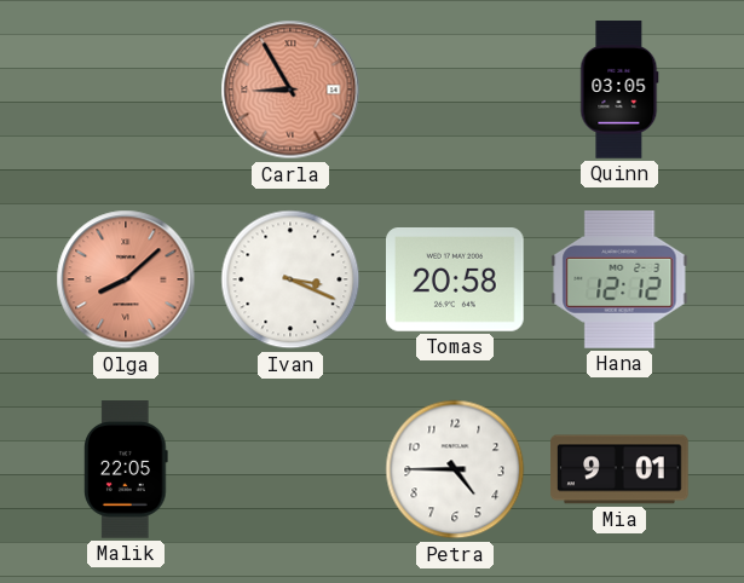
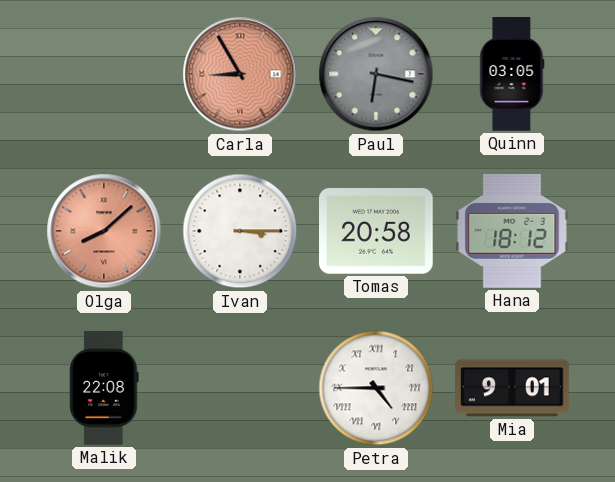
Paul: none -> 6:17 (376, 74)
Ivan: 3:19 -> 3:15 (240, 231)
Hana: 12:12 -> 18:12 (512, 232)
Malik: 22:05 -> 22:08 (104, 388)
Petra numerals: Arabic -> Roman (376, 388)
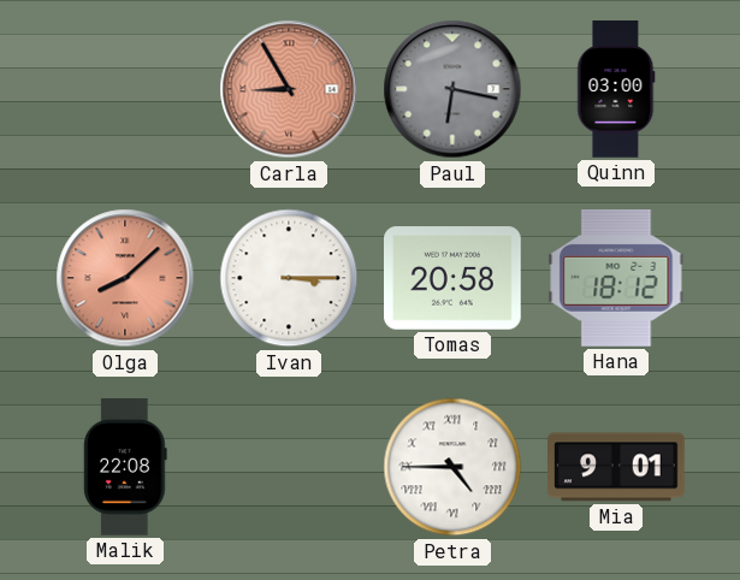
Quinn: 03:05 -> 03:00 (616, 89)
